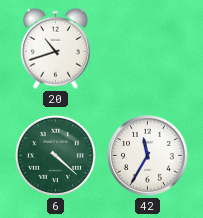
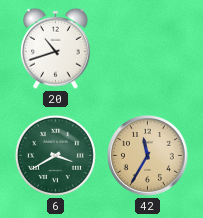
6: 4:22 -> 3:40 (55, 155)
42 dial: white -> champagne (148, 156)
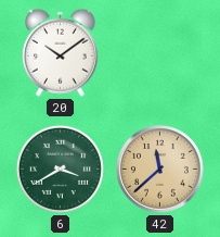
20: 10:42 -> 10:09 (60, 52)
42: 11:35 -> 11:38 (160, 170)
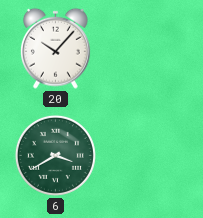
20: 10:09 -> 10:07 (55, 48)
42: 11:38 -> none (160, 170)
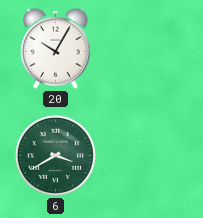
20: 10:07 -> 10:05 (55, 48)
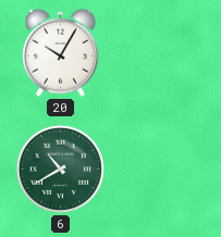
6: 3:40 -> 10:40 (60, 169)
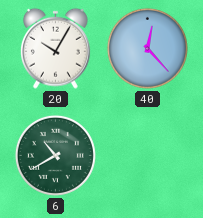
40: none -> 12:23 (147, 48)
